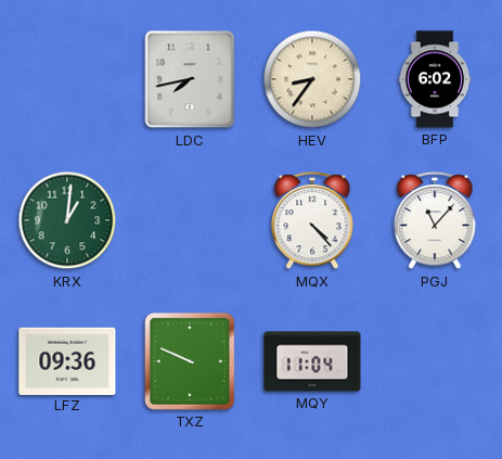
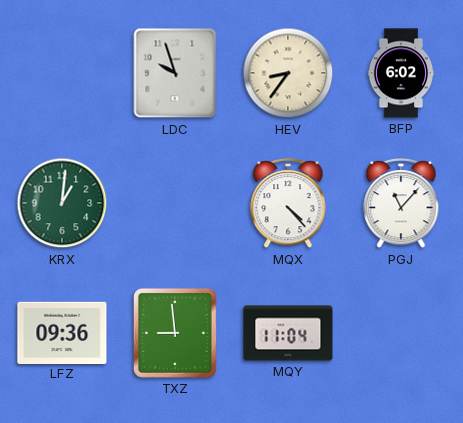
LDC: 7:43 -> 9:57 (175, 73)
TXZ: 9:49 -> 8:59 (175, 333)
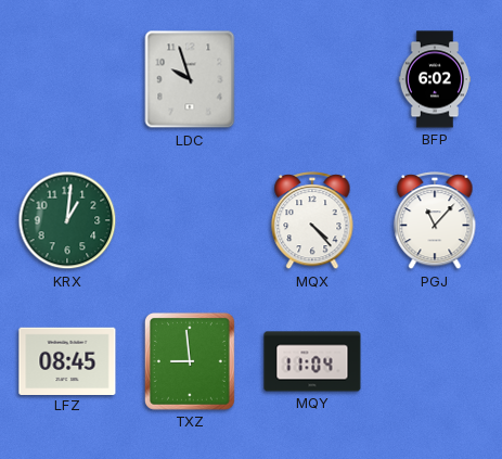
HEV: 8:36 -> none (288, 73)
LFZ: 09:36 -> 08:45 (67, 360)
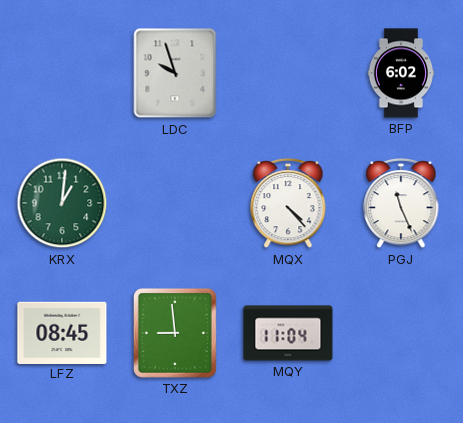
PGJ: 11:07 -> 11:26 (401, 204)
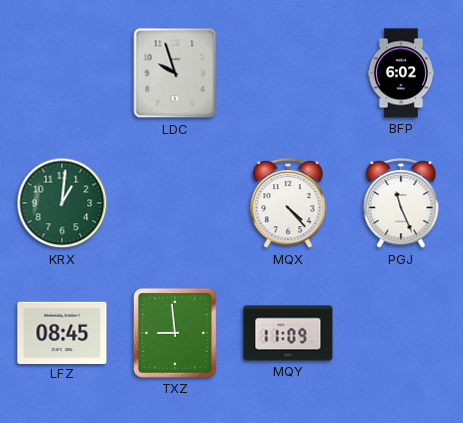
MQY: 11:04 -> 11:09 (288, 333)
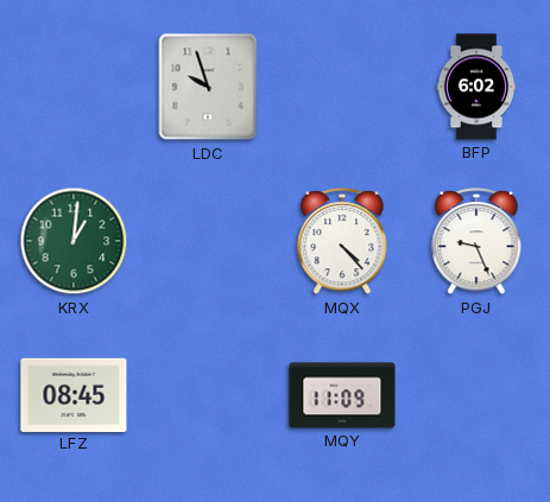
PGJ: 11:26 -> 9:26 (476, 242)
TXZ: 8:59 -> none (175, 333)
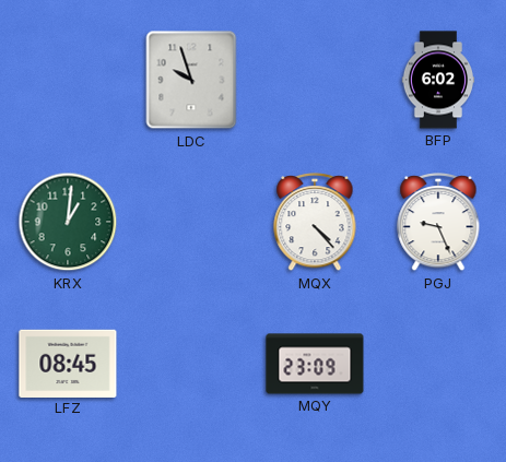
MQY: 11:09 -> 23:09 (315, 364)
